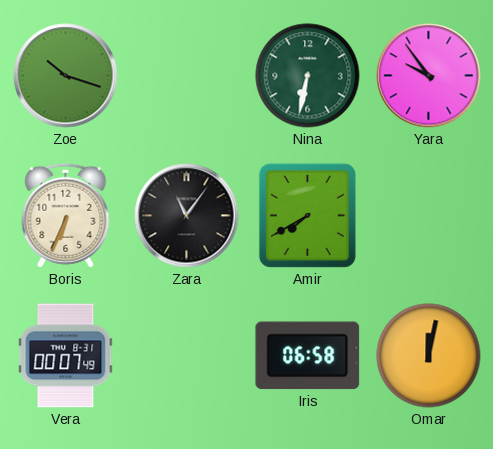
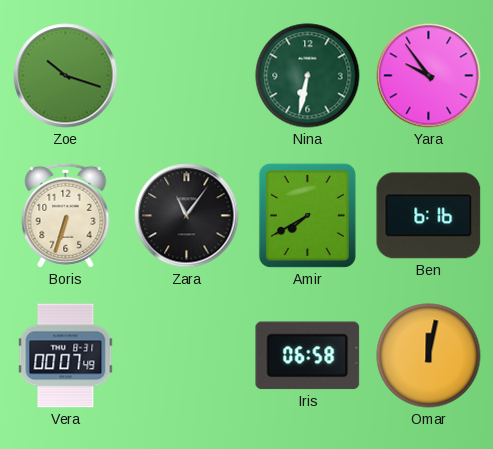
Boris: 6:34 -> 6:33 (66, 215)
Ben: none -> 6:16 (429, 216)
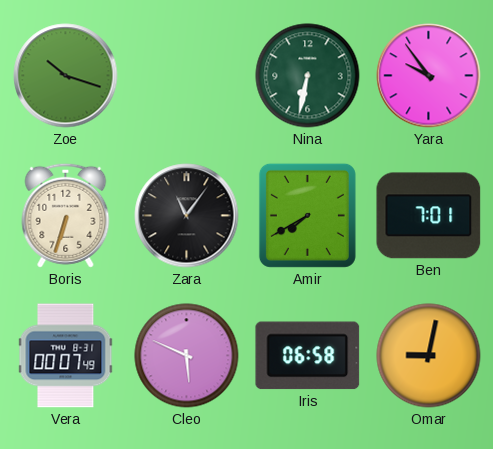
Ben: 6:16 -> 7:01 (429, 216)
Cleo: none -> 5:49 (187, 356)
Omar: 12:02 -> 9:02 (429, 356)
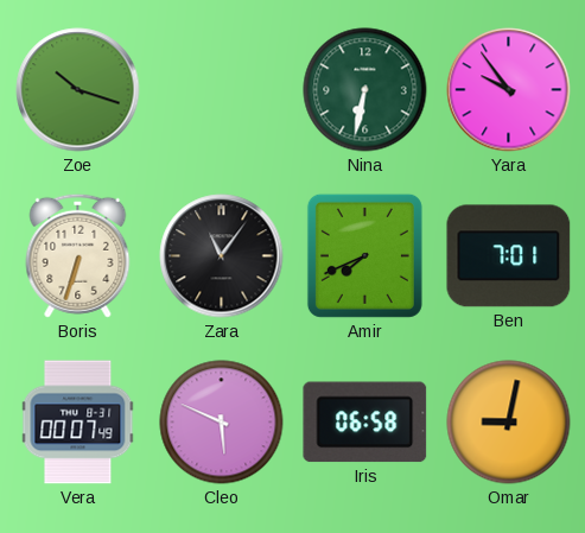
Amir: 7:40 -> 7:41 (364, 255)
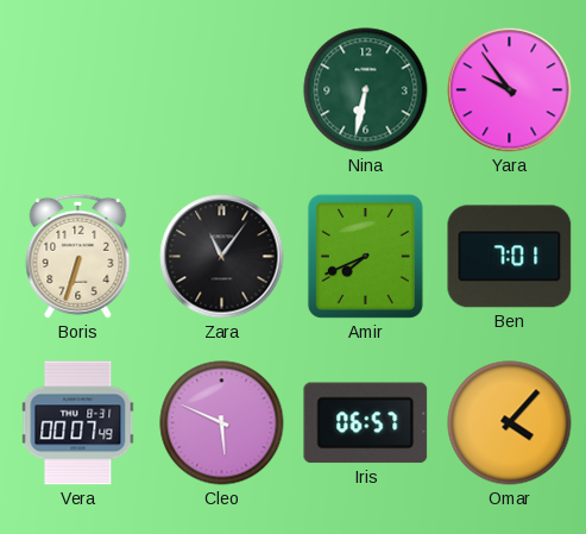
Zoe: 10:18 -> none (78, 90)
Iris: 06:58 -> 06:57 (366, 423)
Omar: 9:02 -> 4:07 (510, 423)
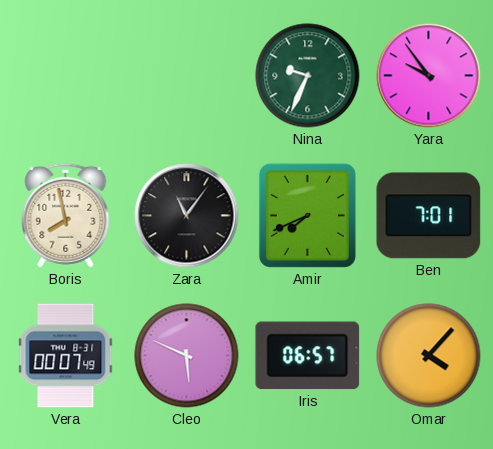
Nina: 6:32 -> 9:34 (308, 76)
Boris: 6:33 -> 7:58 (66, 215)
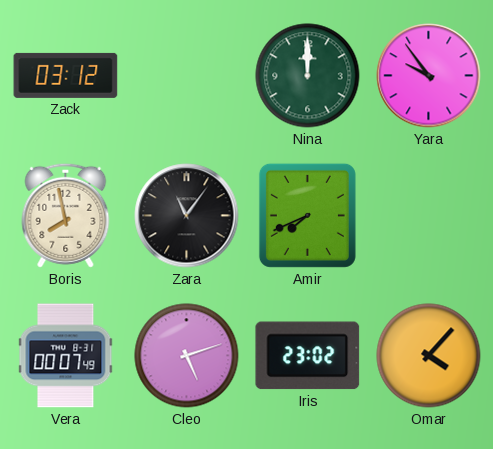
Zack: none -> 03:12 (66, 75)
Nina: 9:34 -> 12:00 (308, 76)
Ben: 7:01 -> none (429, 216)
Cleo: 5:49 -> 5:12 (187, 356)
Iris: 06:57 -> 23:02 (308, 356)
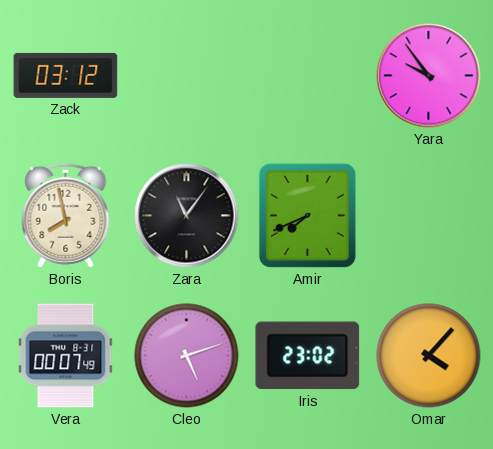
Nina: 12:00 -> none (308, 76)
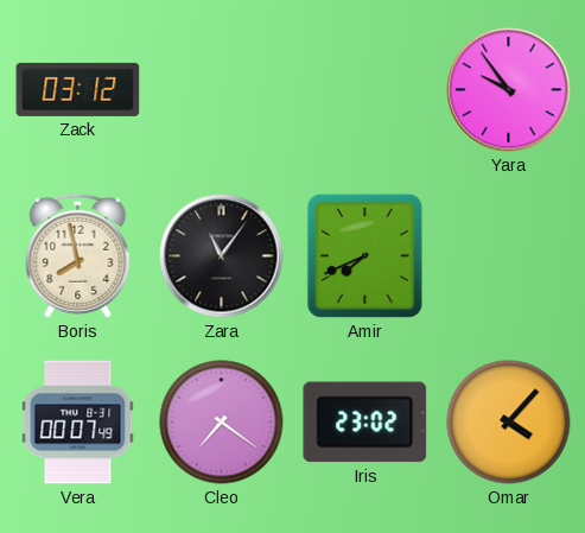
Cleo: 5:12 -> 7:21 (222, 423)
